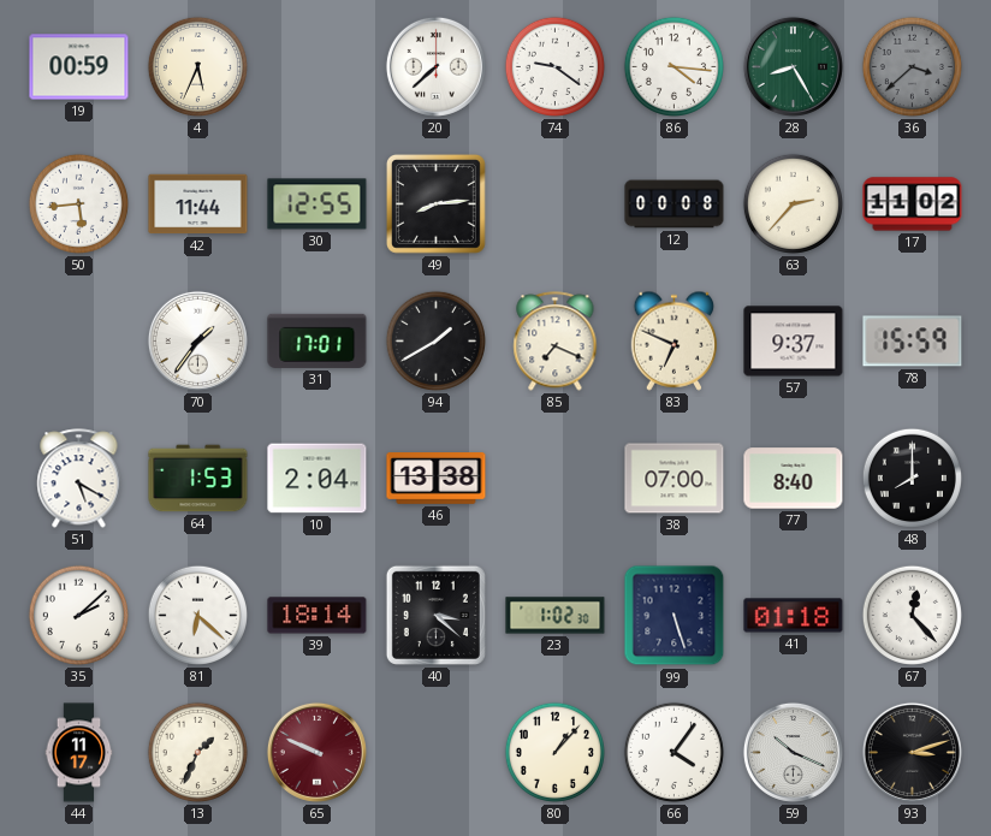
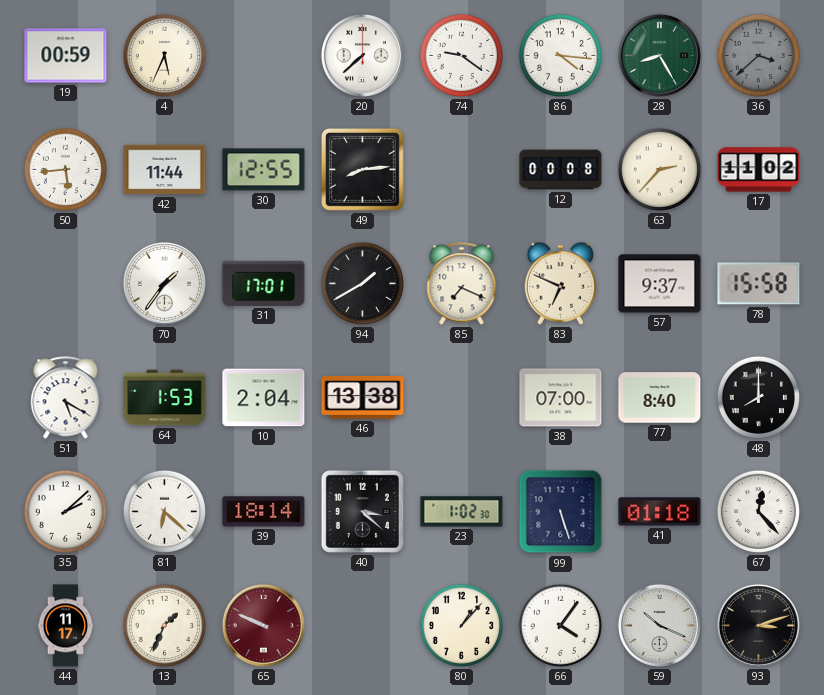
78: 15:59 -> 15:58 (759, 284)
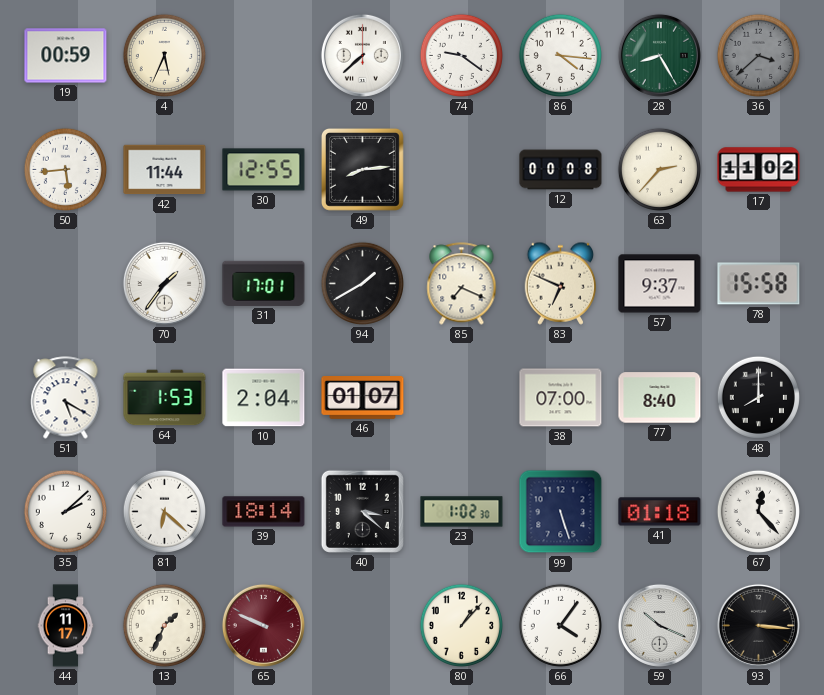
46: 13:38 -> 01:07 (363, 398)
93: 3:12 -> 3:16 (758, 625)
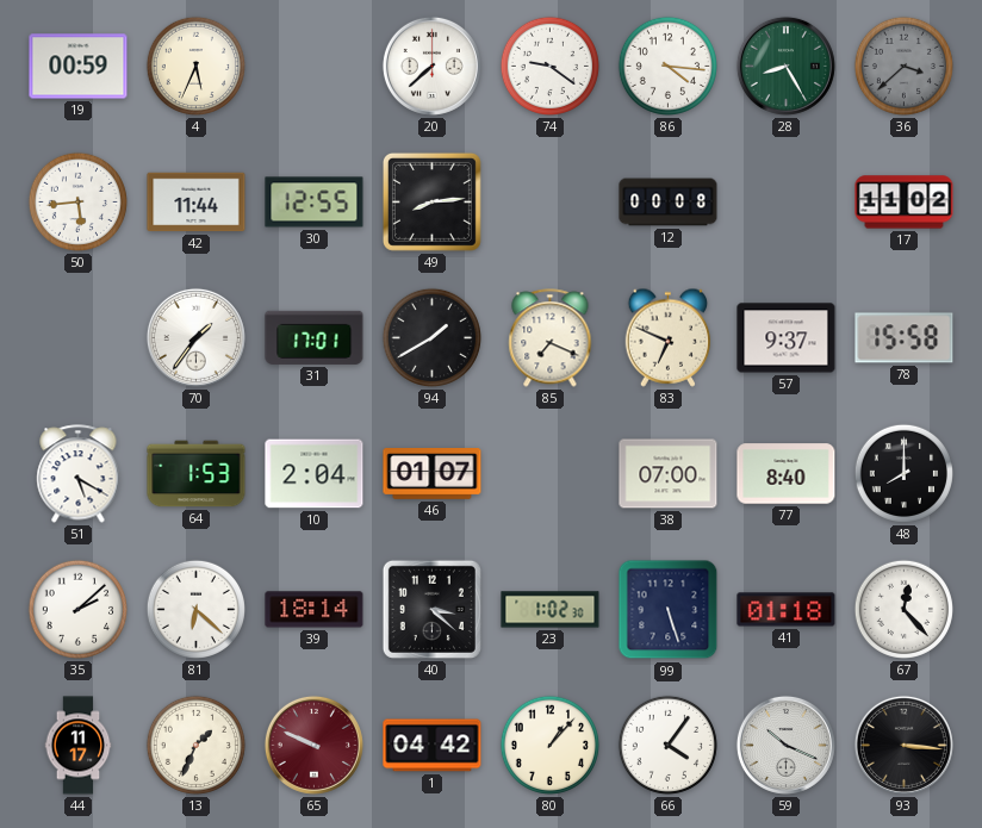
63: 2:37 -> none (659, 169)
1: none -> 04:42 (433, 746)
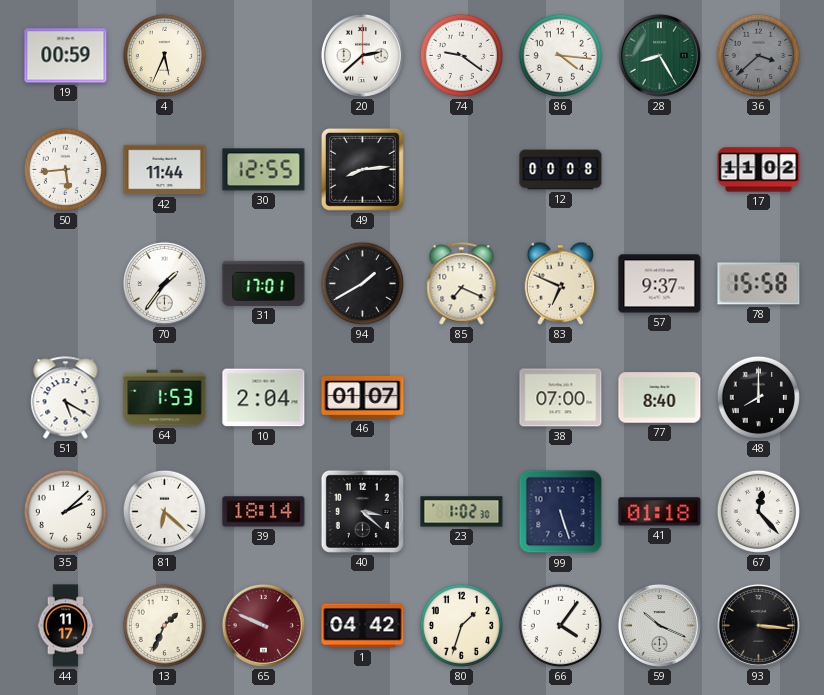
20: 7:38 -> 2:38 (362, 55)
80: 1:07 -> 1:33 (461, 625)
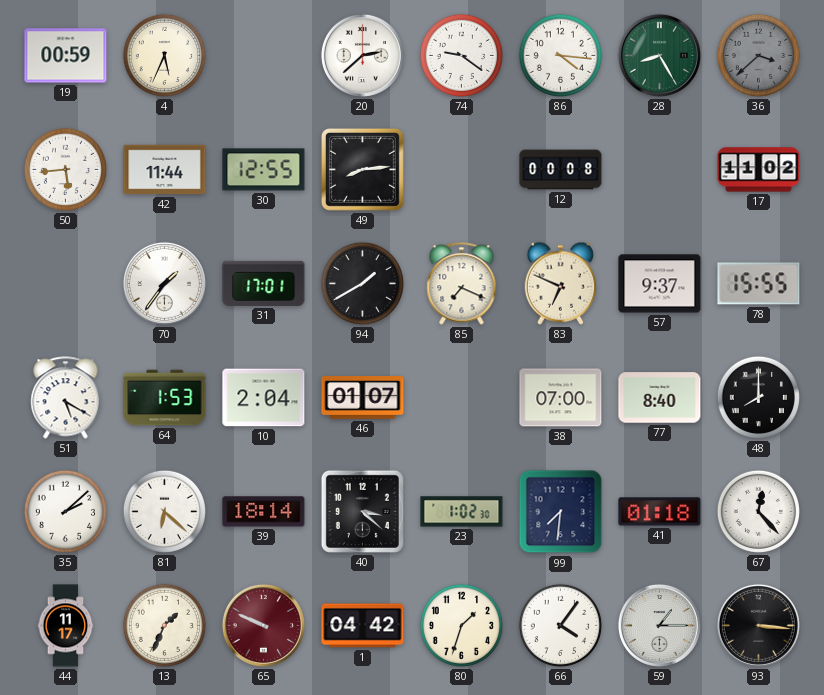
78: 15:58 -> 15:55 (759, 284)
99: 5:27 -> 7:31 (561, 512)
59: 10:19 -> 1:15 (659, 625)
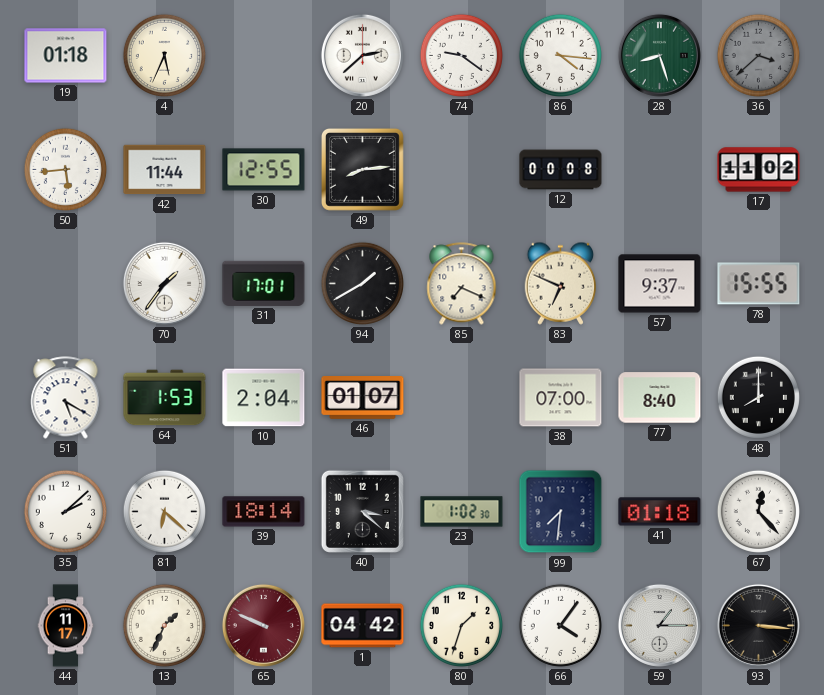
19: 00:59 -> 01:18 (66, 56)
28: 8:25 -> 8:27 (659, 55)
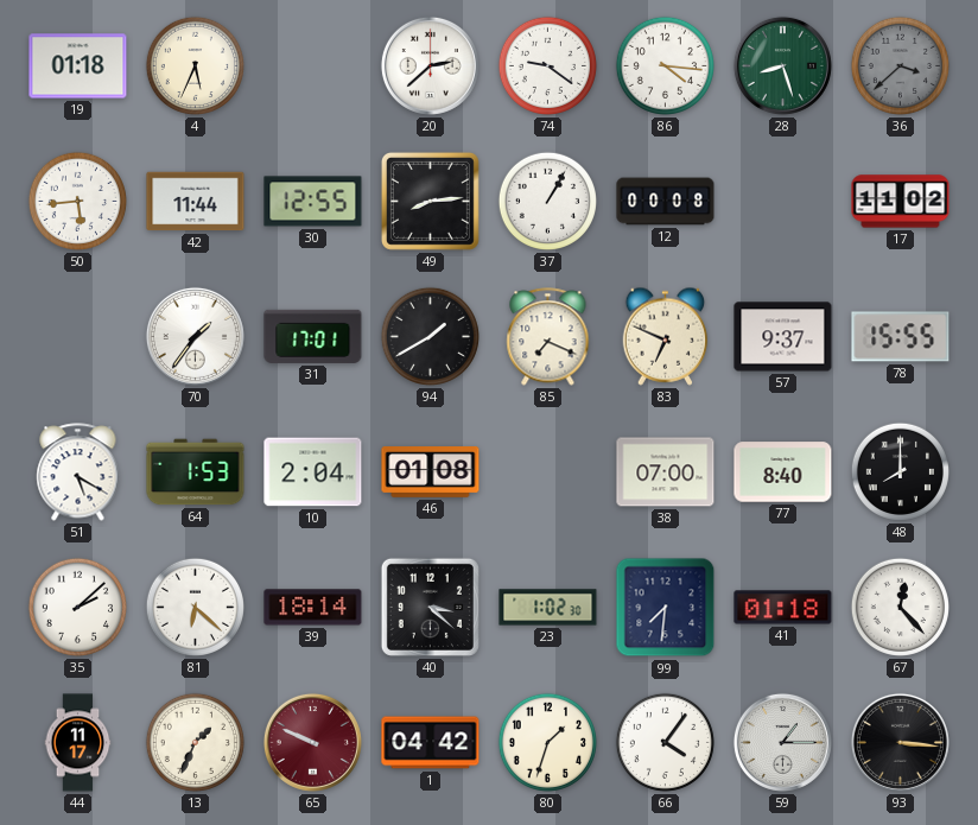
37: none -> 1:05 (547, 201)
46: 01:07 -> 01:08 (431, 472)
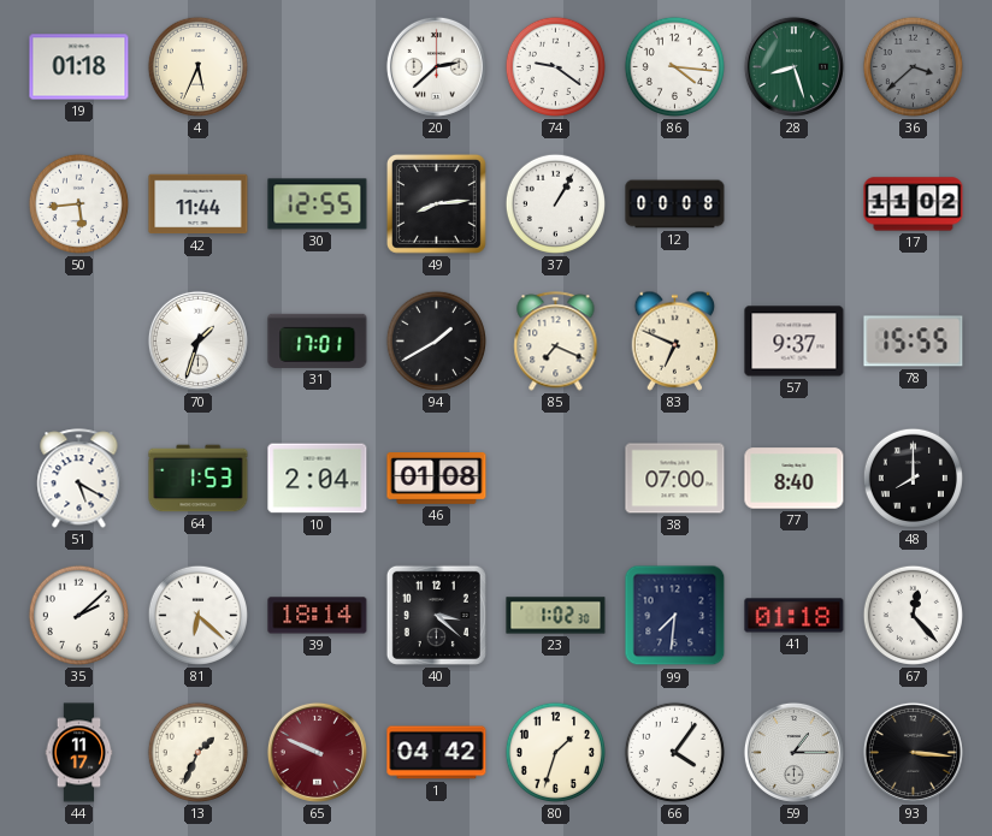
70: 1:36 -> 1:33 (197, 340)
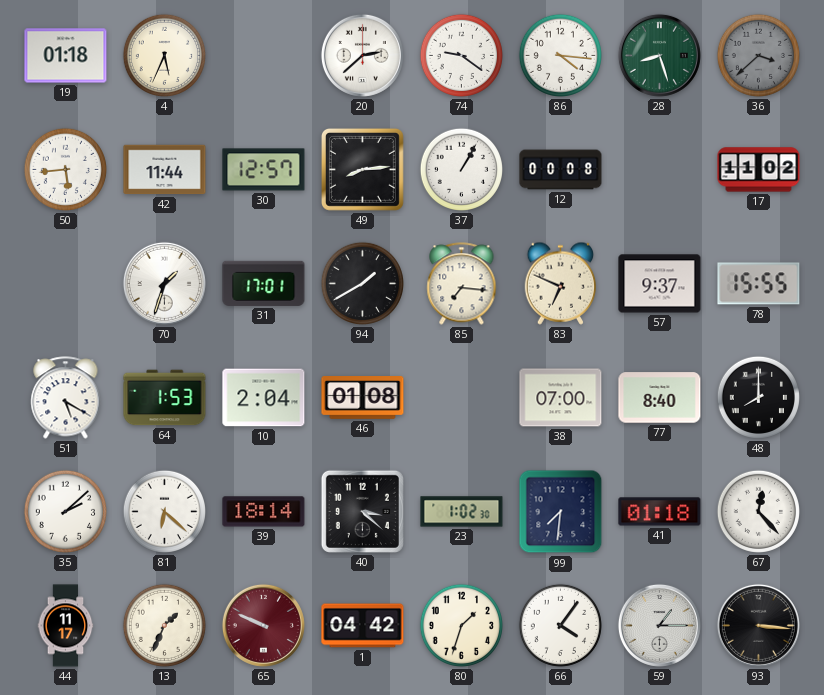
30: 12:55 -> 12:57 (264, 170)
85: 7:19 -> 7:16 (462, 284)
